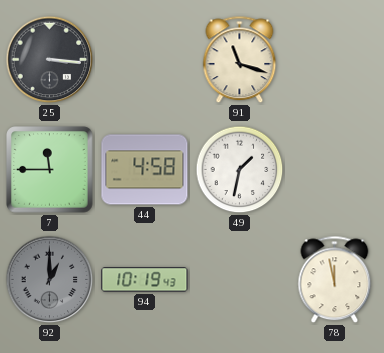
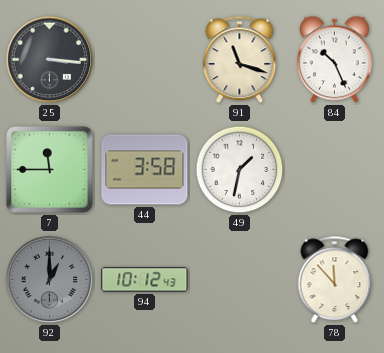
84: none -> 10:26 (334, 60)
44: 4:58 -> 3:58 (145, 170)
94: 10:19 -> 10:12 (145, 280)
78: 11:58 -> 11:53 (335, 280)
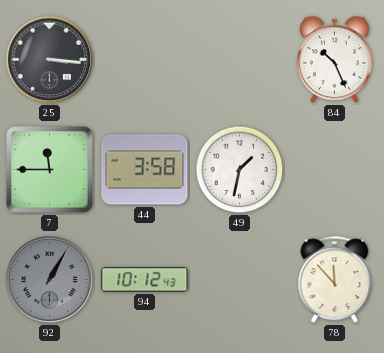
91: 11:18 -> none (240, 60)
92: 1:00 -> 1:05 (50, 280)
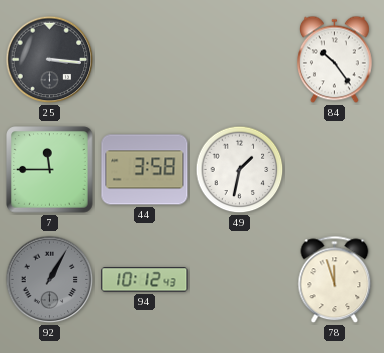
84: 10:26 -> 10:24 (334, 60)
78: 11:53 -> 11:57 (335, 280)
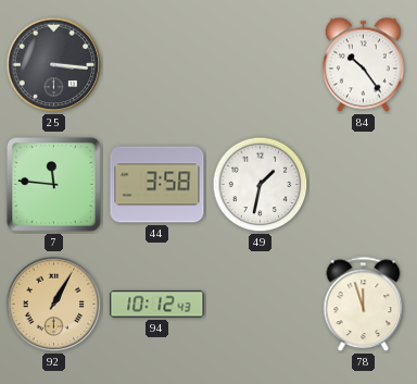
7: 11:45 -> 11:46 (54, 185)
92 dial: grey -> champagne (54, 305)
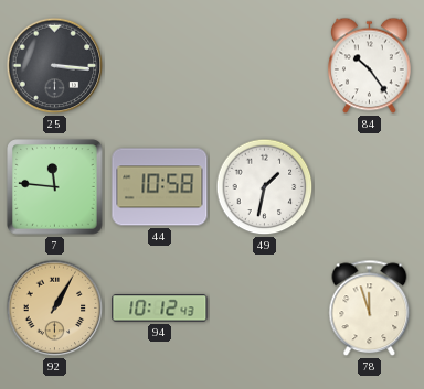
44: 3:58 -> 10:58 (160, 187)
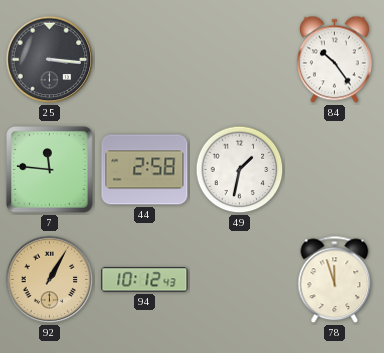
44: 10:58 -> 2:58 (145, 170)
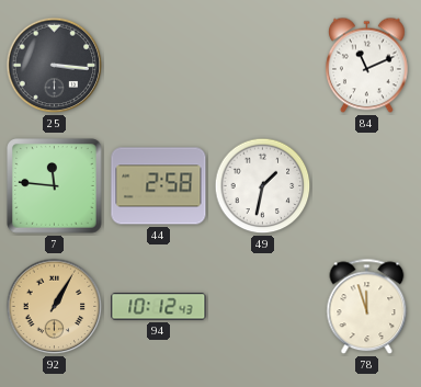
84: 10:24 -> 11:11 (366, 66)
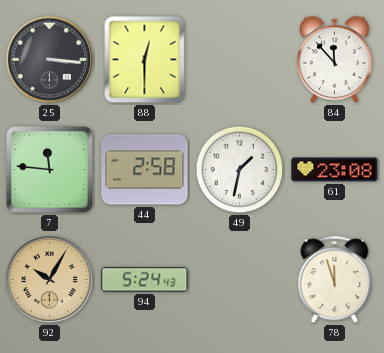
88: none -> 12:30 (145, 60)
84: 11:11 -> 11:53 (334, 60)
61: none -> 23:08 (335, 170)
92: 1:05 -> 10:05 (50, 280)
94: 10:12 -> 5:24 (145, 280)
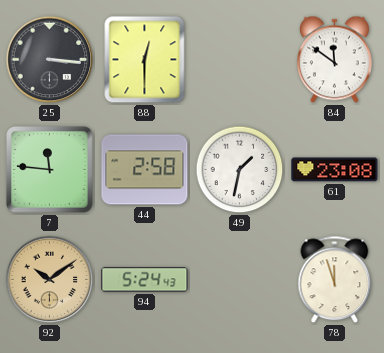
84: 11:53 -> 11:51 (334, 60)
92: 10:05 -> 10:09 (50, 280)
